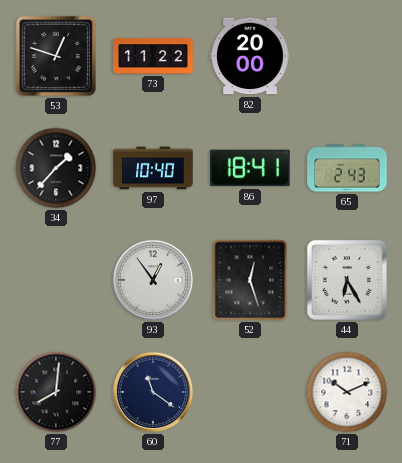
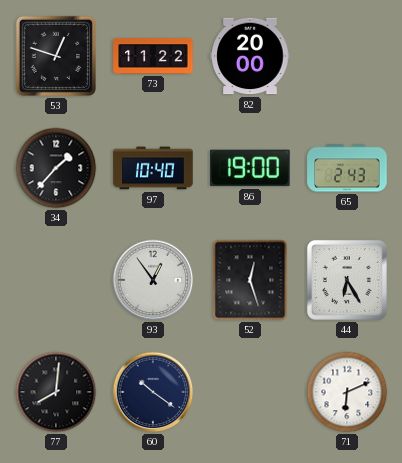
86: 18:41 -> 19:00 (250, 168)
60: 11:21 -> 10:21 (153, 392)
71: 10:11 -> 6:11 (347, 392)
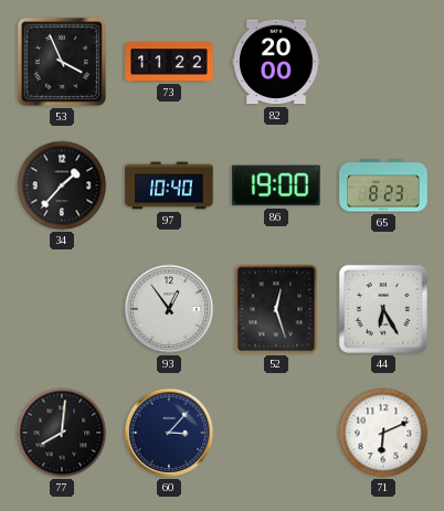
53: 12:48 -> 3:56 (62, 62)
65: 2:43 -> 8:23 (383, 185)
60: 10:21 -> 3:07 (169, 433)
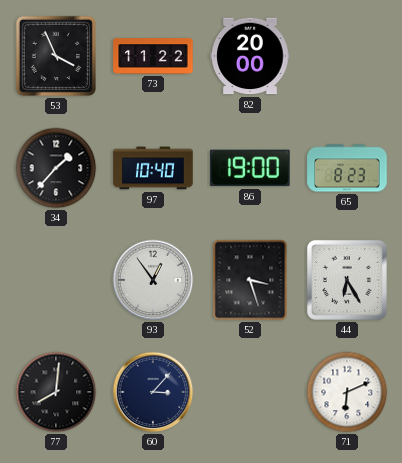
52: 12:27 -> 3:27 (250, 280)
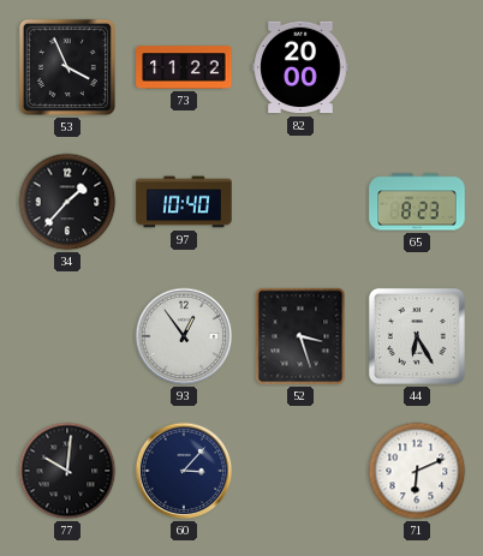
86: 19:00 -> none (250, 168)
77: 8:01 -> 10:01 (67, 471)
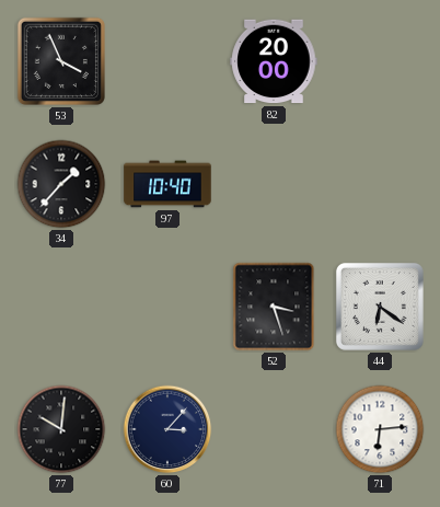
73: 11:22 -> none (184, 67)
65: 8:23 -> none (417, 202)
93: 12:54 -> none (184, 336)
44: 6:25 -> 6:21 (380, 307)
71: 6:11 -> 6:14 (380, 429)
